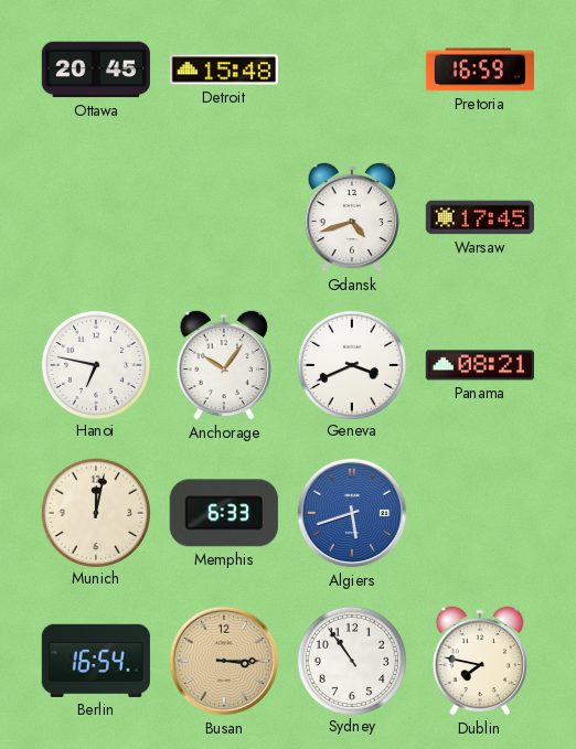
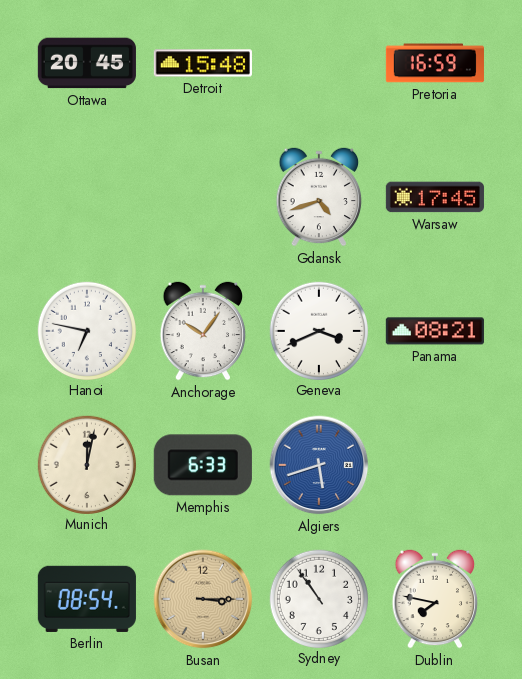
Berlin: 16:54 -> 08:54 (87, 599)
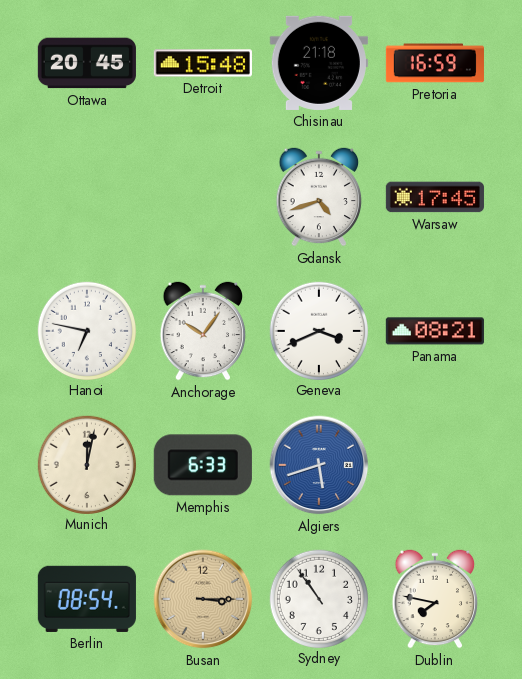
Chisinau: none -> 21:18 (319, 63)
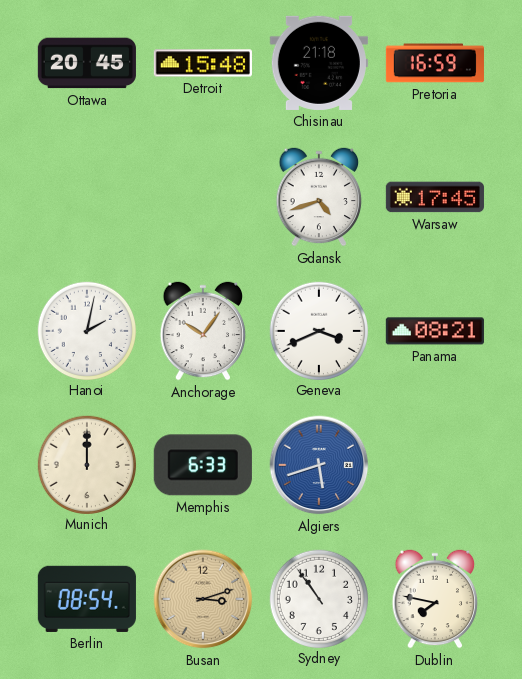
Hanoi: 6:47 -> 2:02 (86, 330)
Munich: 12:02 -> 12:00 (86, 464)
Busan: 3:15 -> 3:12 (203, 599)
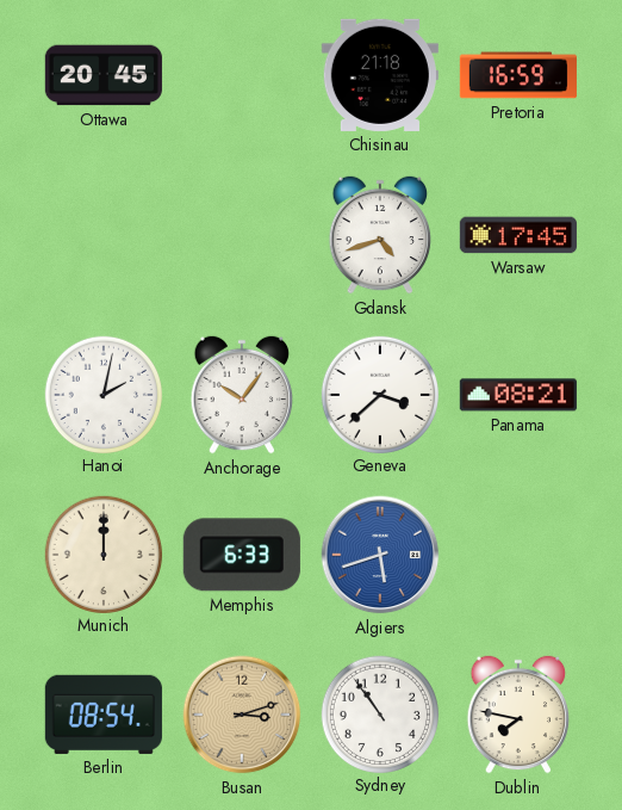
Detroit: 15:48 -> none (203, 63)
Geneva: 3:41 -> 3:38 (379, 394)
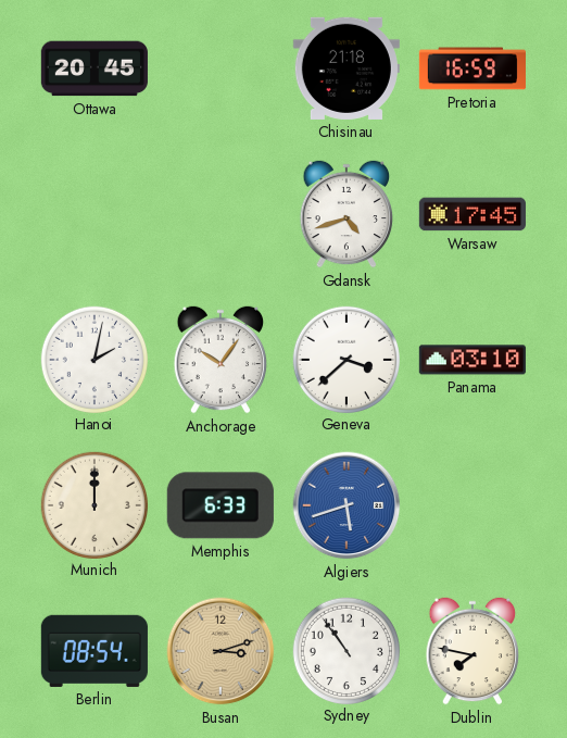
Panama: 08:21 -> 03:10 (472, 360)
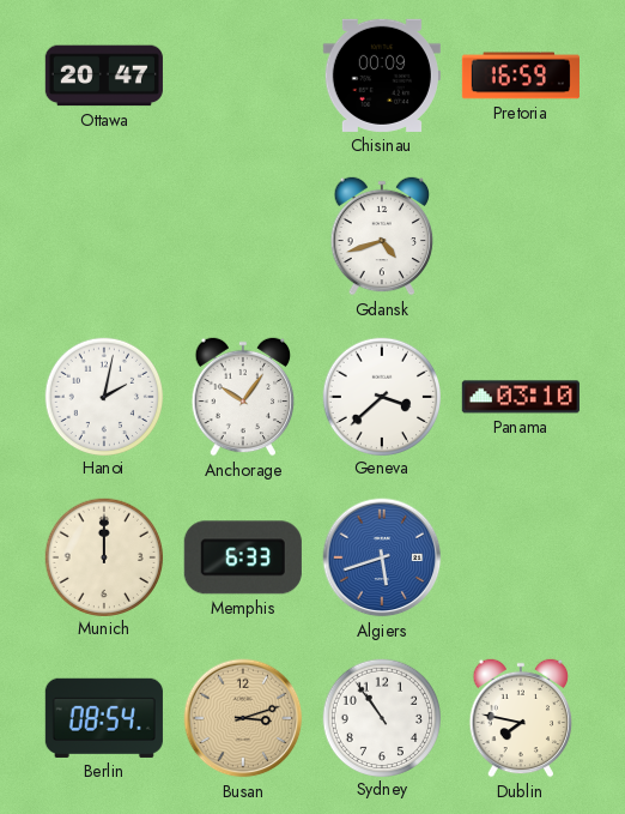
Ottawa: 20:45 -> 20:47 (104, 76)
Chisinau: 21:18 -> 00:09 (382, 76)
Warsaw: 17:45 -> none (472, 214)
